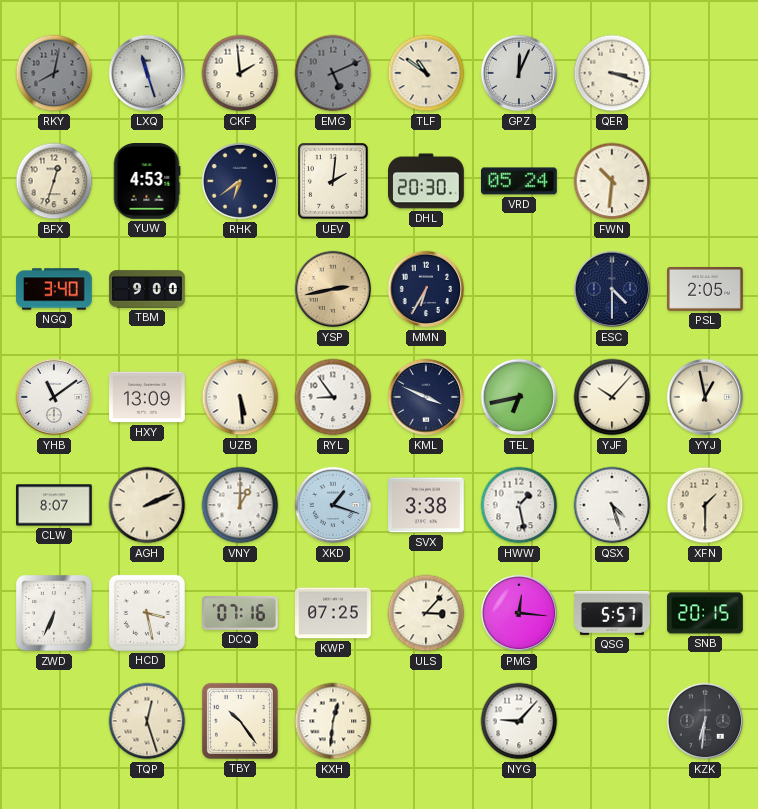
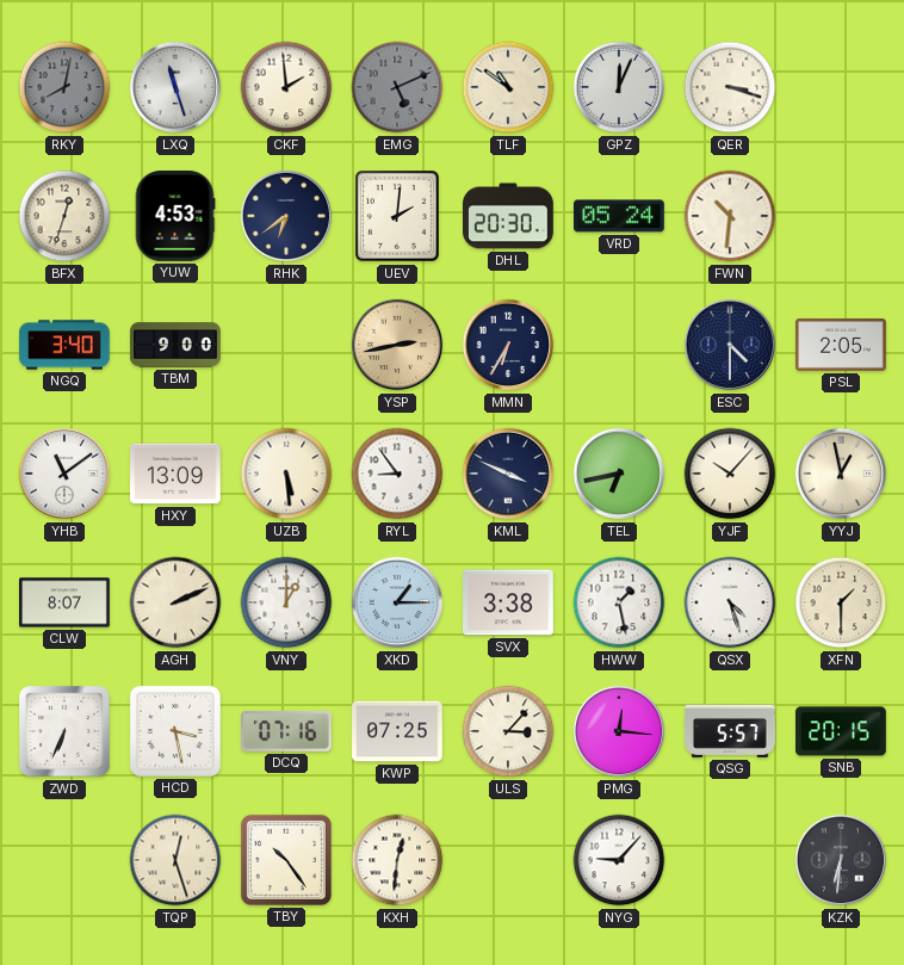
XKD: 1:18 -> 1:15 (397, 602)
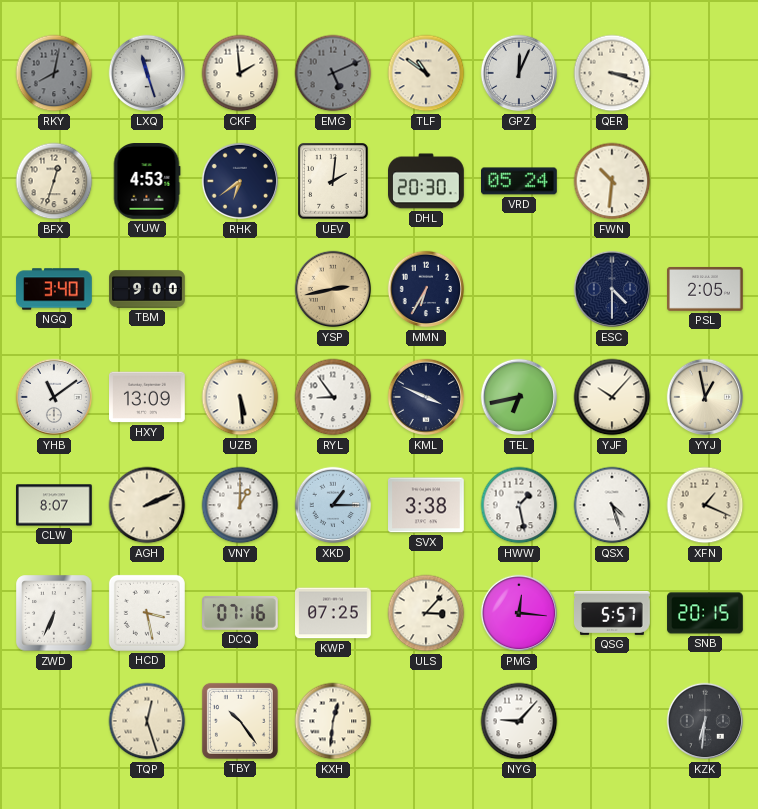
XFN: 1:30 -> 1:19 (705, 505)
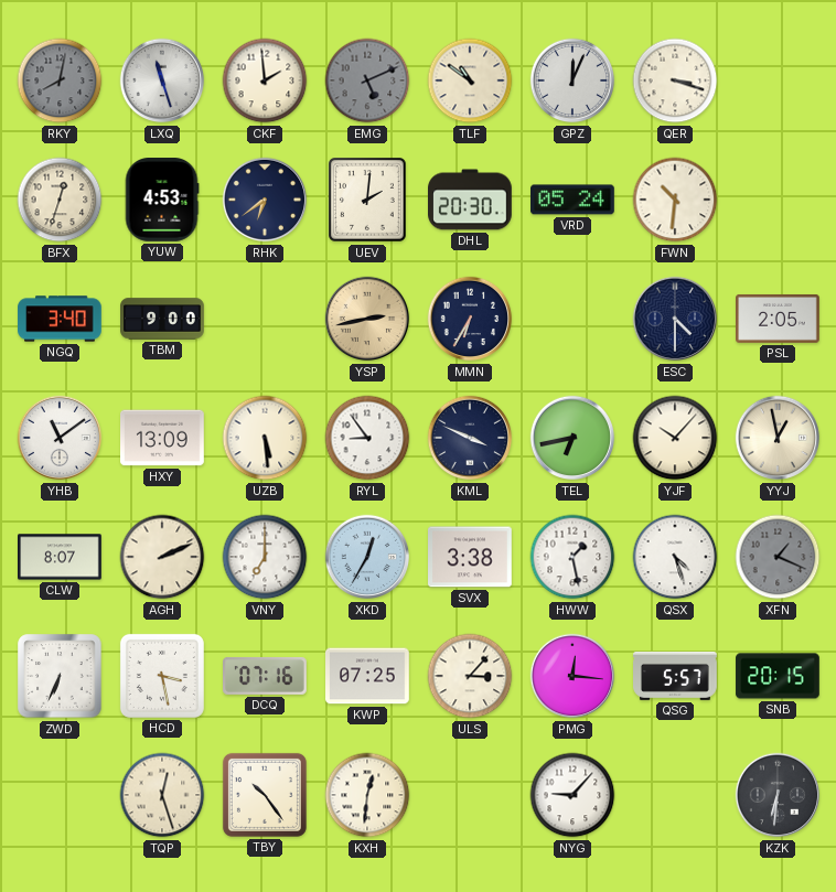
VNY: 1:00 -> 7:00 (265, 557)
XKD: 1:15 -> 12:35 (367, 557)
XFN dial: cream -> grey (778, 557)
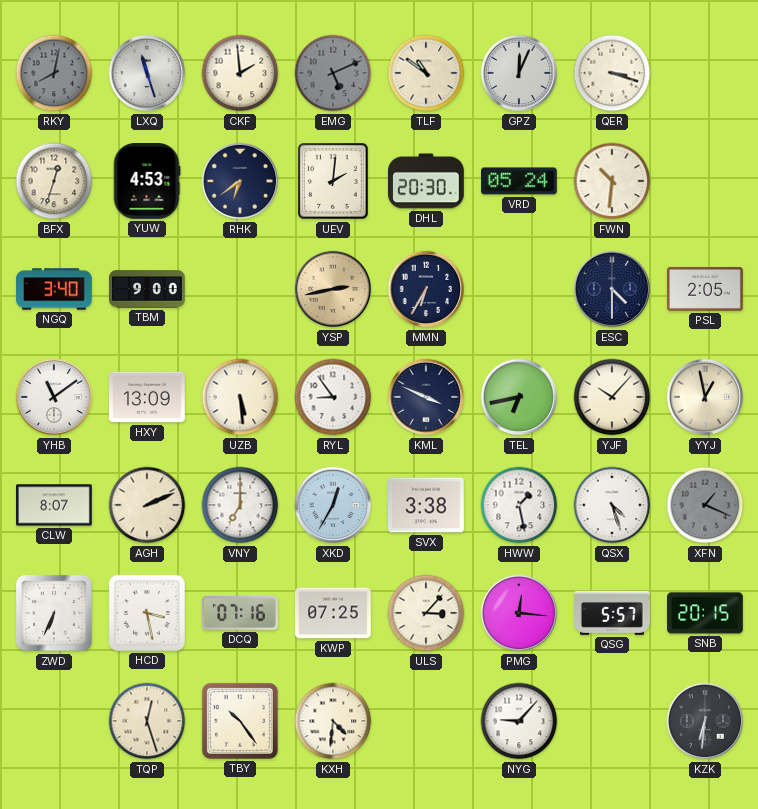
KXH: 12:31 -> 4:31 (333, 721)
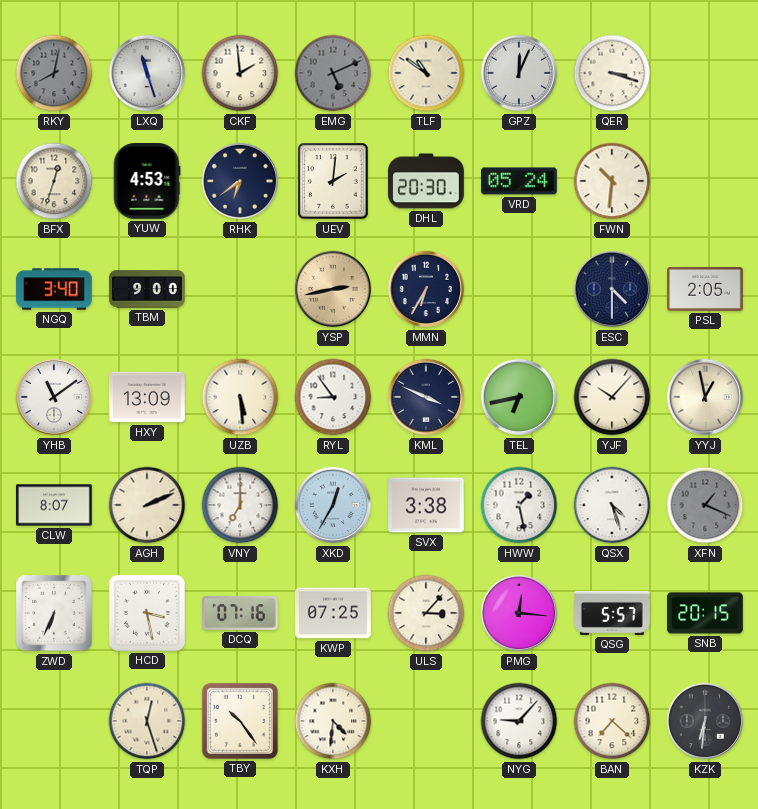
BAN: none -> 7:22 (612, 721)
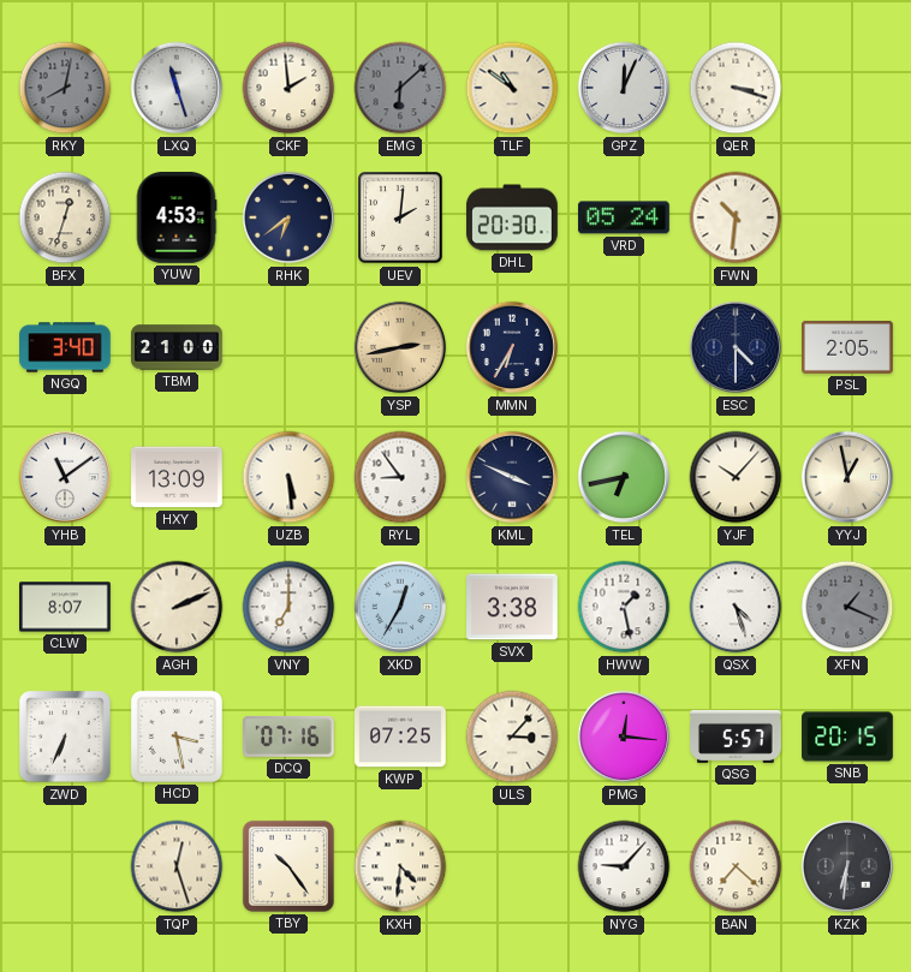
EMG: 5:11 -> 6:08 (400, 88)
TBM: 9:00 -> 21:00 (177, 347)
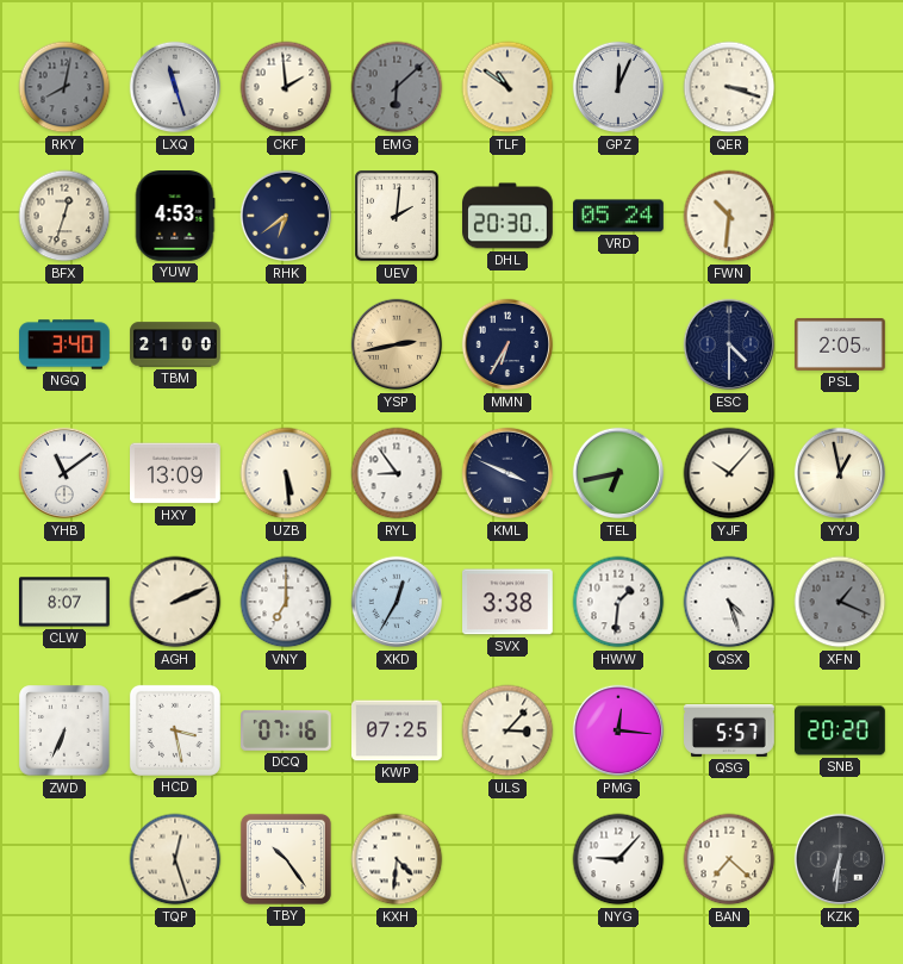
HWW: 1:28 -> 1:31 (618, 602)
SNB: 20:15 -> 20:20 (840, 730)
